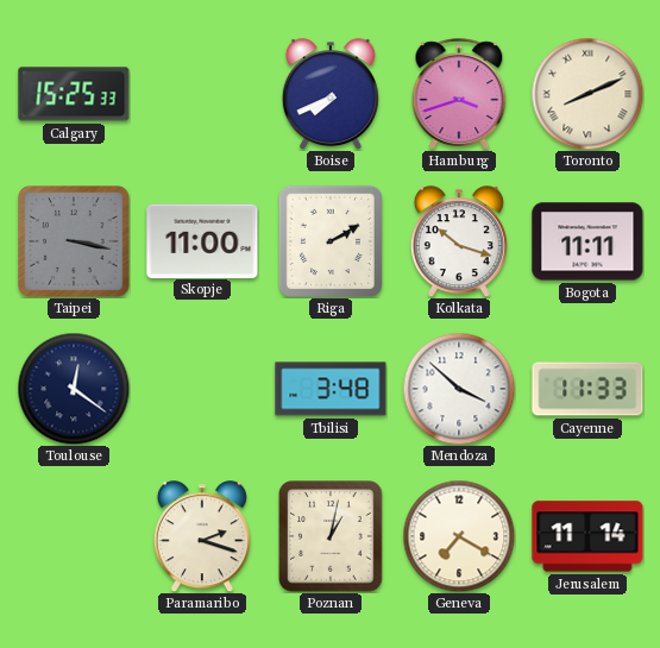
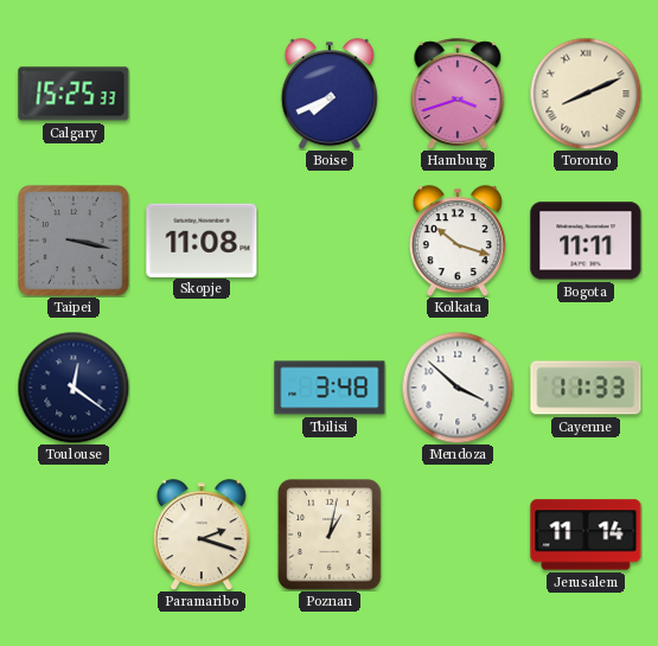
Skopje: 11:00 -> 11:08 (202, 239)
Riga: 2:10 -> none (331, 241)
Geneva: 7:20 -> none (459, 536)
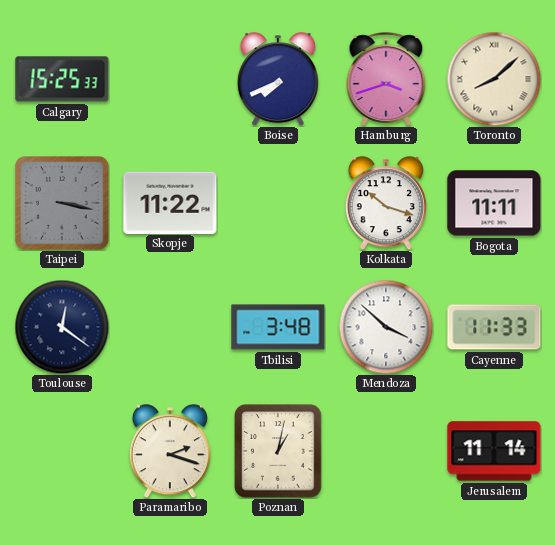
Toronto: 8:11 -> 8:08 (494, 79)
Skopje: 11:08 -> 11:22 (170, 202)
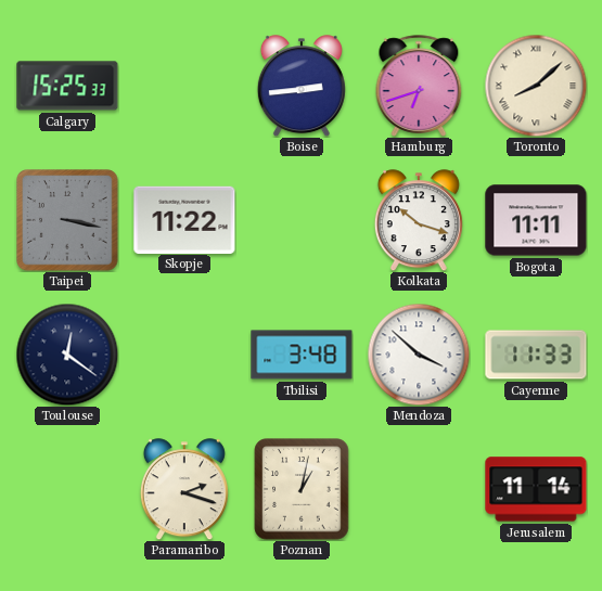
Boise: 7:41 -> 2:44 (302, 86)
Hamburg: 3:42 -> 6:42 (419, 86)
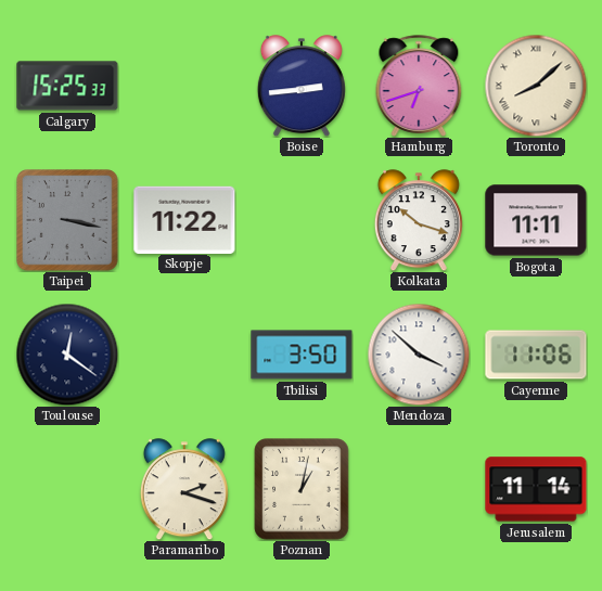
Tbilisi: 3:48 -> 3:50 (302, 355)
Cayenne: 11:33 -> 11:06 (536, 355)
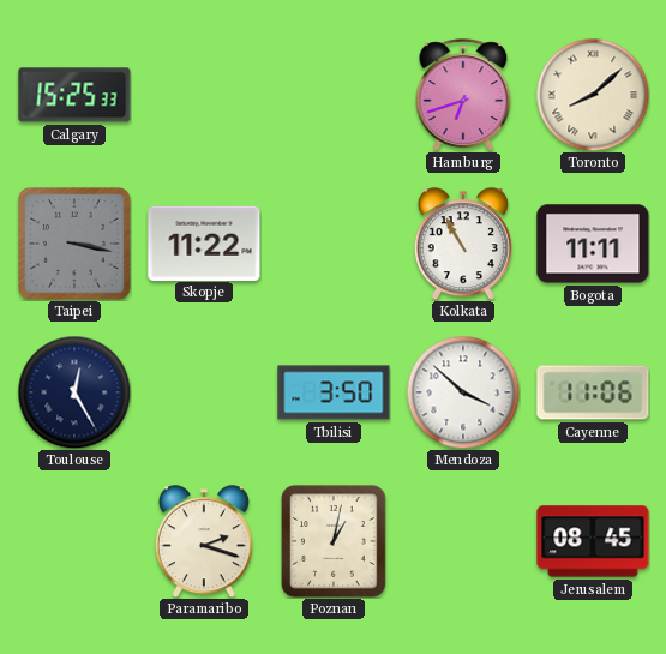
Boise: 2:44 -> none (302, 86)
Kolkata: 10:18 -> 10:55 (463, 244)
Toulouse: 12:21 -> 12:25 (74, 392)
Jerusalem: 11:14 -> 08:45 (593, 541)
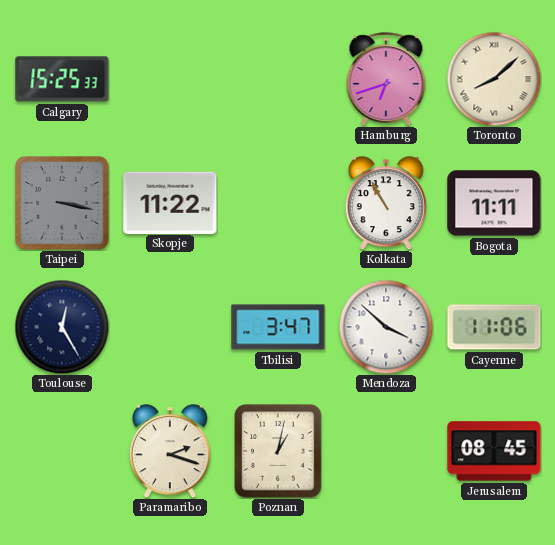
Tbilisi: 3:50 -> 3:47 (278, 327)
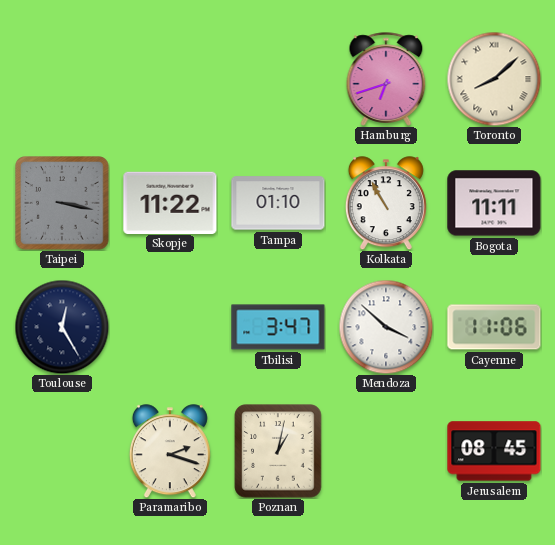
Calgary: 15:25 -> none (62, 79)
Tampa: none -> 01:10 (278, 203)
